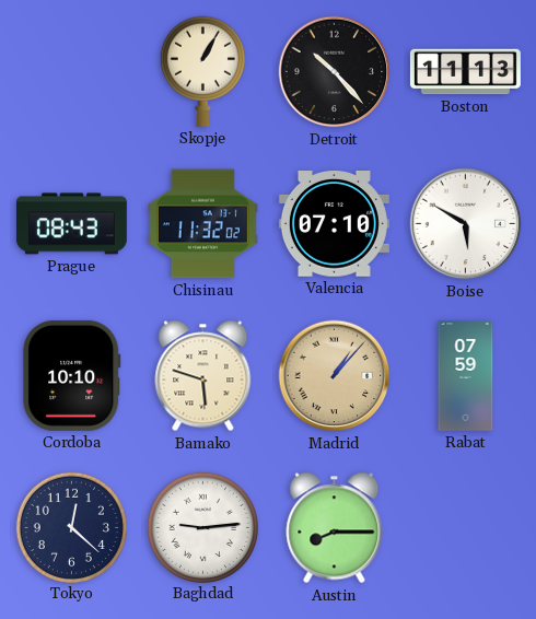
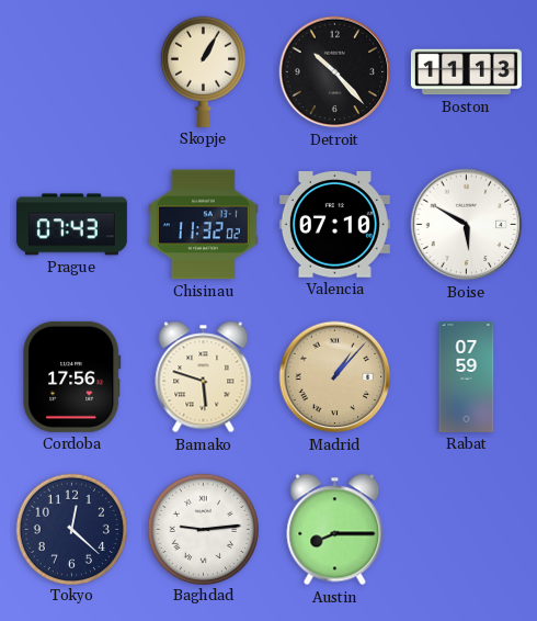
Prague: 08:43 -> 07:43 (71, 225)
Cordoba: 10:10 -> 17:56 (72, 376)
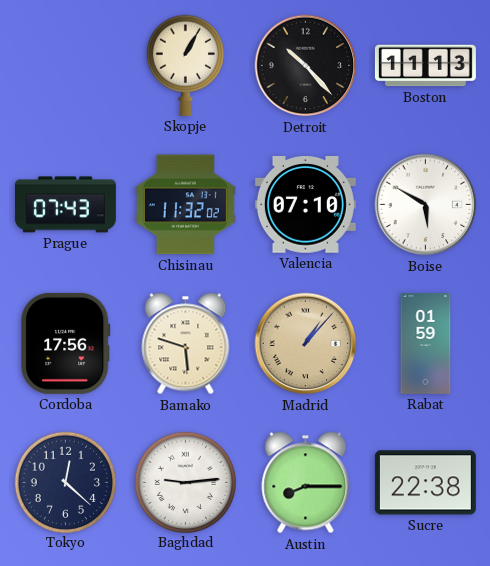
Rabat: 07:59 -> 01:59 (426, 343)
Sucre: none -> 22:38 (425, 483)
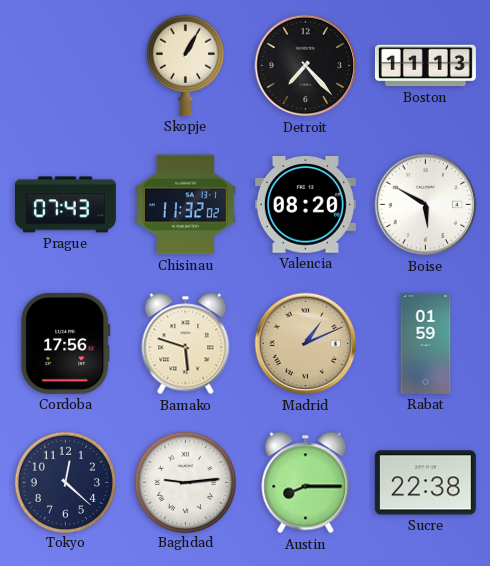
Detroit: 10:23 -> 7:23 (306, 66)
Valencia: 07:10 -> 08:20 (305, 205)
Madrid: 1:07 -> 1:11 (306, 344)
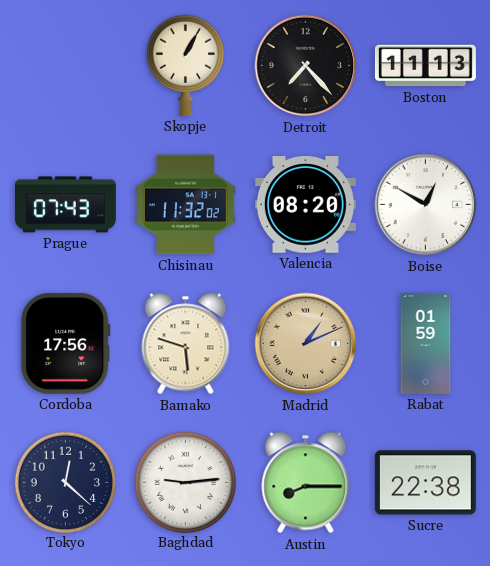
Boise: 5:50 -> 12:50 (426, 205)
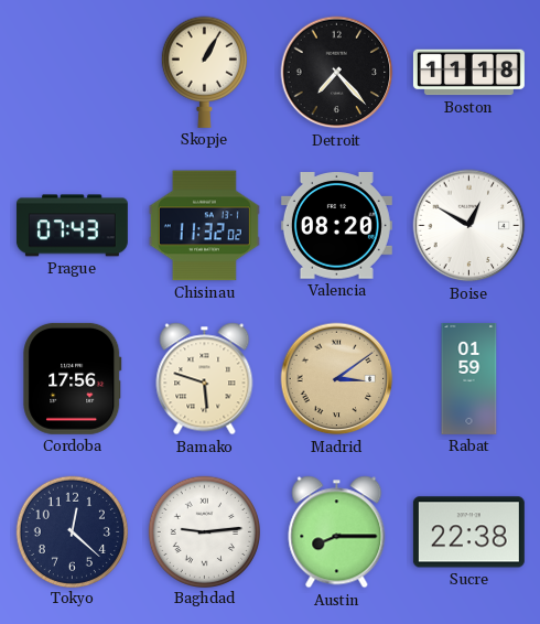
Boston: 11:13 -> 11:18 (468, 73)
Madrid: 1:11 -> 3:09 (337, 379)
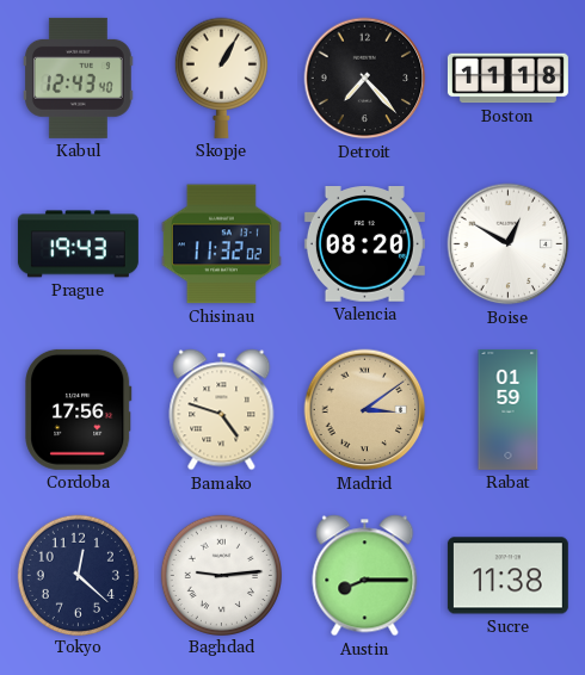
Kabul: none -> 12:43 (78, 78)
Prague: 07:43 -> 19:43 (78, 244)
Bamako: 5:48 -> 4:48 (222, 410)
Sucre: 22:38 -> 11:38 (507, 576)
